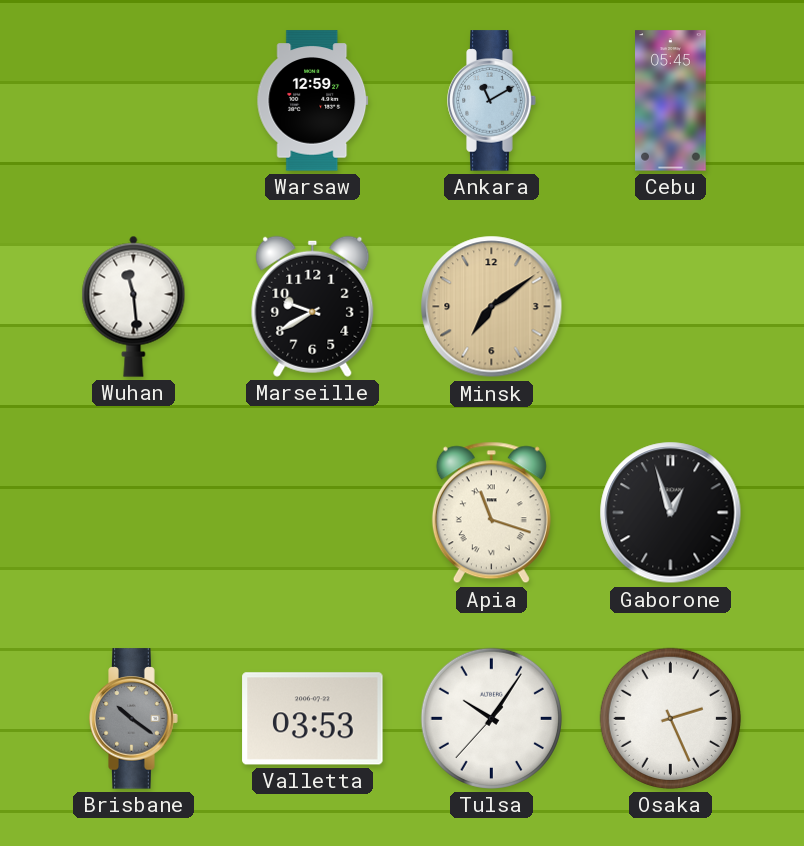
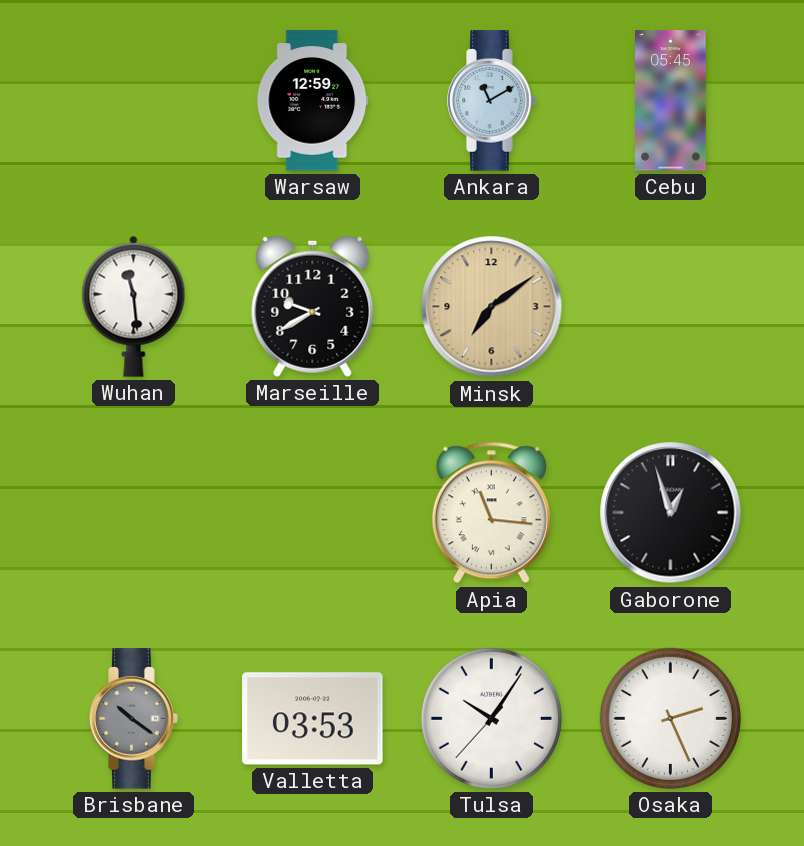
Apia: 11:18 -> 11:16 (491, 513)
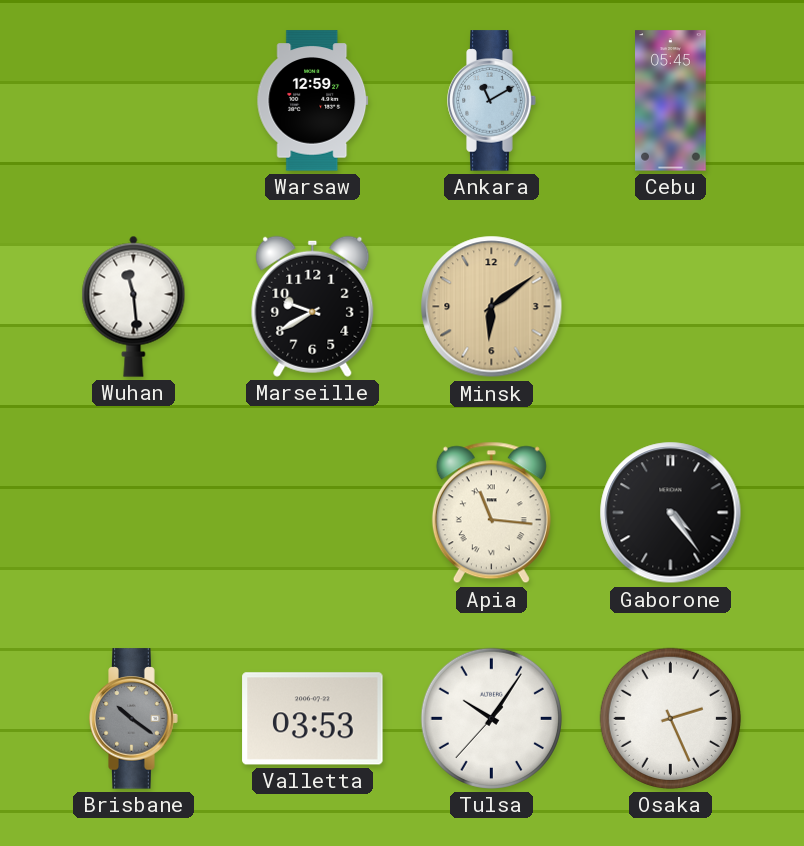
Minsk: 7:09 -> 6:09 (492, 307)
Gaborone: 12:57 -> 4:24 (671, 513)
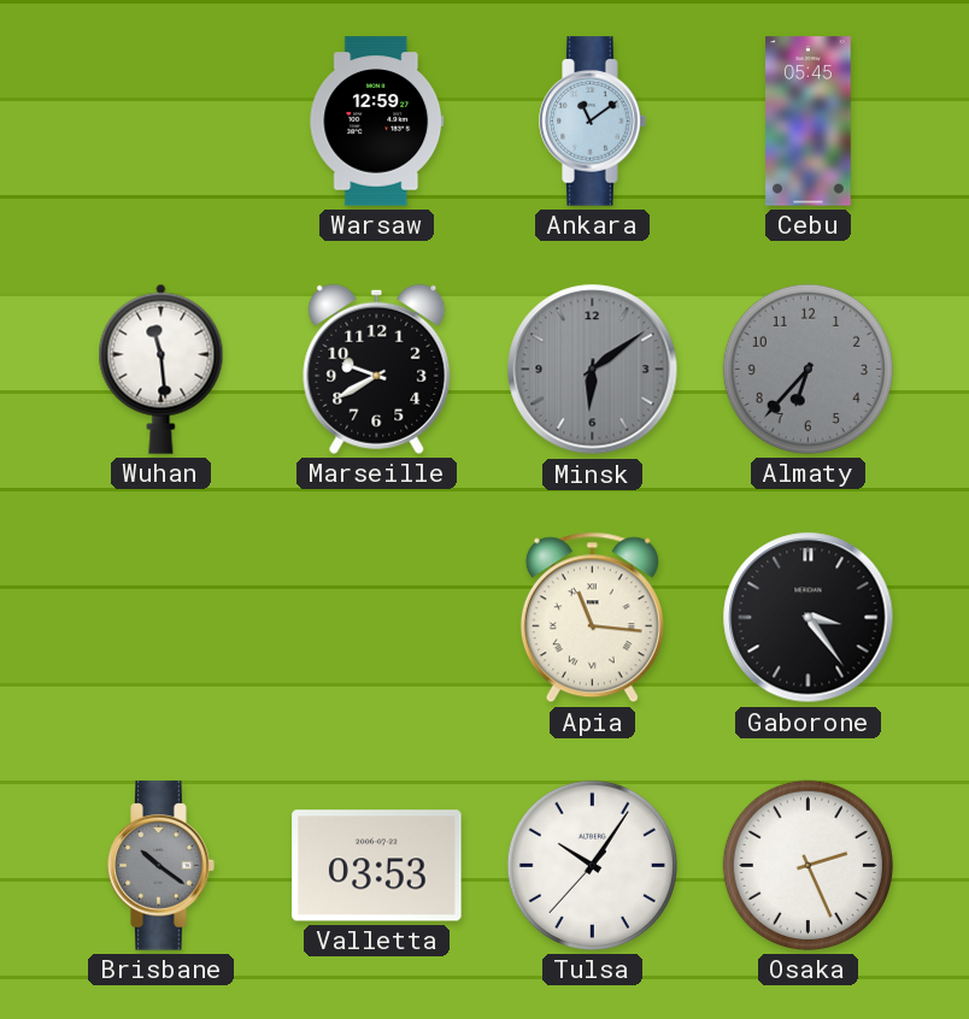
Ankara: 11:10 -> 11:09 (593, 122)
Minsk dial: champagne -> grey (593, 370)
Almaty: none -> 6:37 (808, 369)
Gaborone: 4:24 -> 3:24 (809, 618)
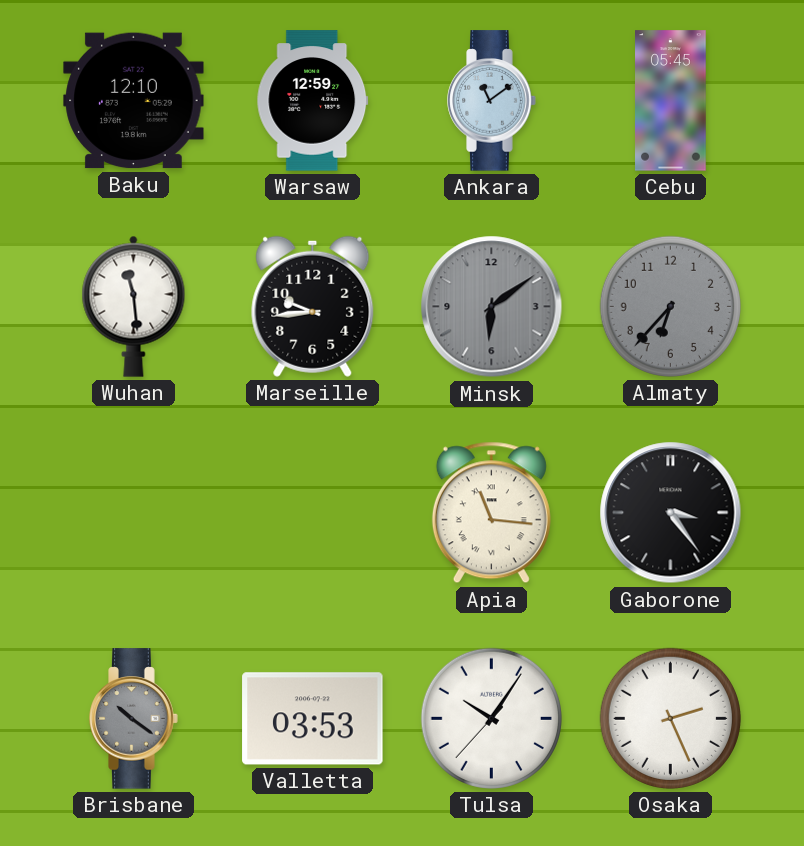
Baku: none -> 12:10 (134, 101)
Marseille: 9:40 -> 9:44 (313, 306)
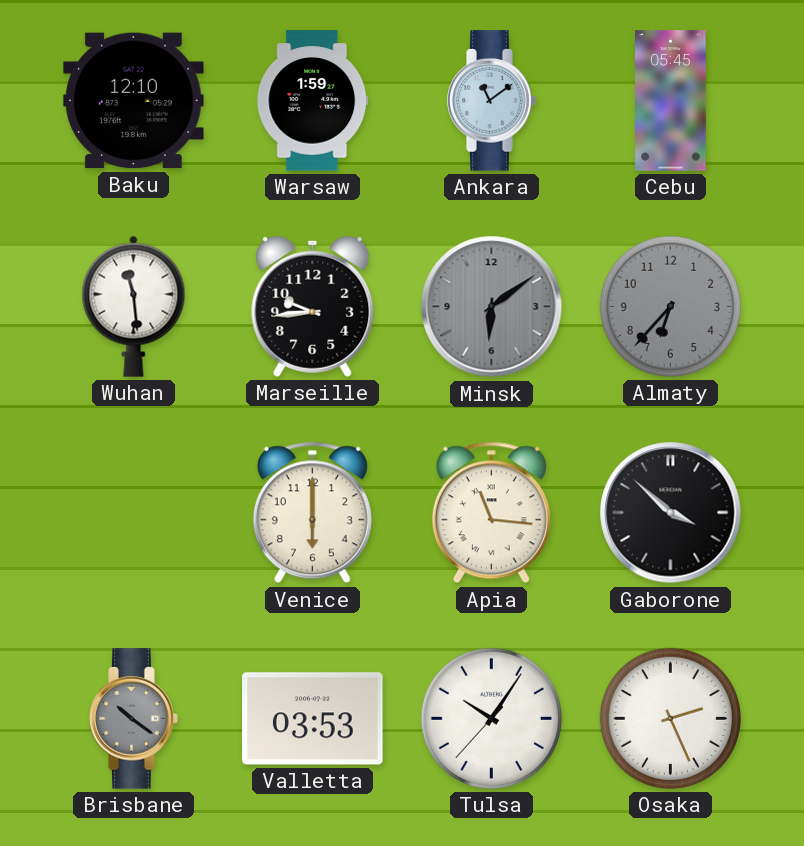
Warsaw: 12:59 -> 1:59 (313, 101)
Venice: none -> 6:00 (312, 513)
Gaborone: 3:24 -> 3:52 (671, 513)
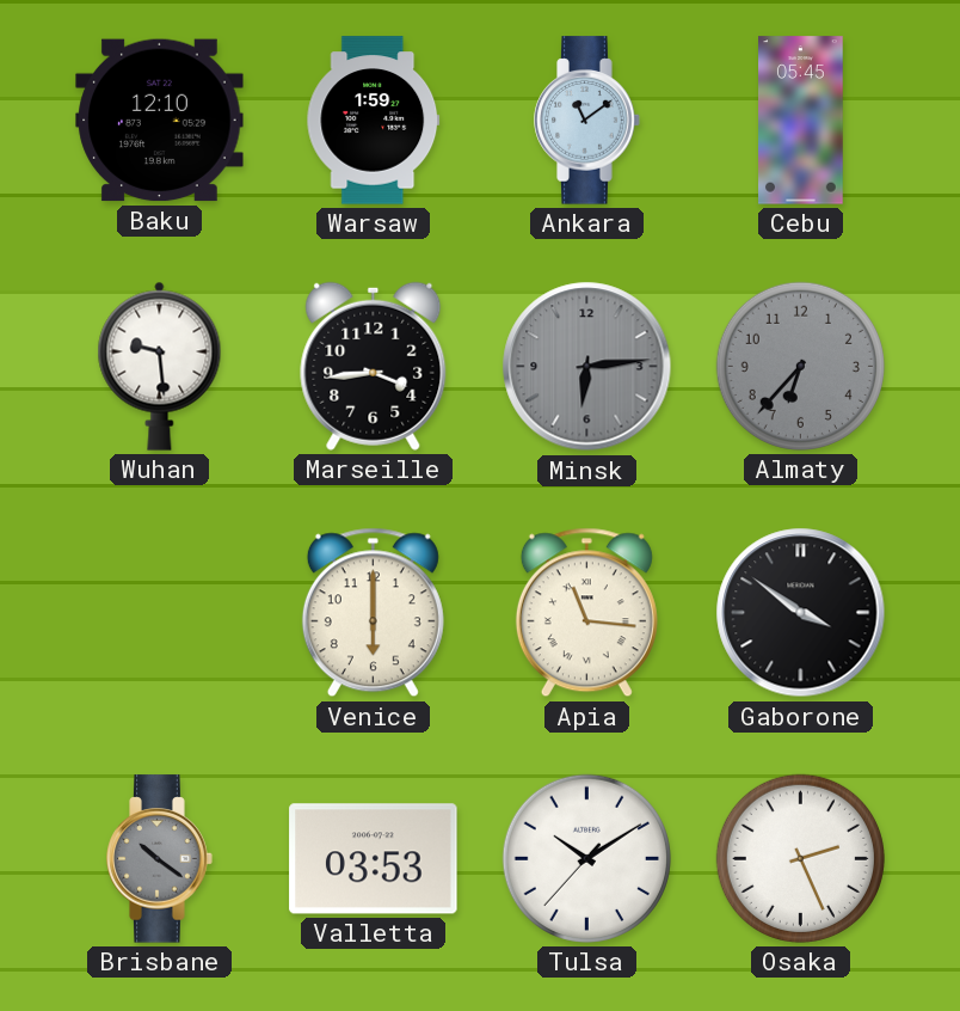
Wuhan: 11:29 -> 9:29 (160, 366)
Marseille: 9:44 -> 3:44 (374, 366)
Minsk: 6:09 -> 6:14 (587, 367)
Gaborone: 3:52 -> 3:51 (801, 613)
Tulsa: 10:05 -> 10:09 (586, 858)
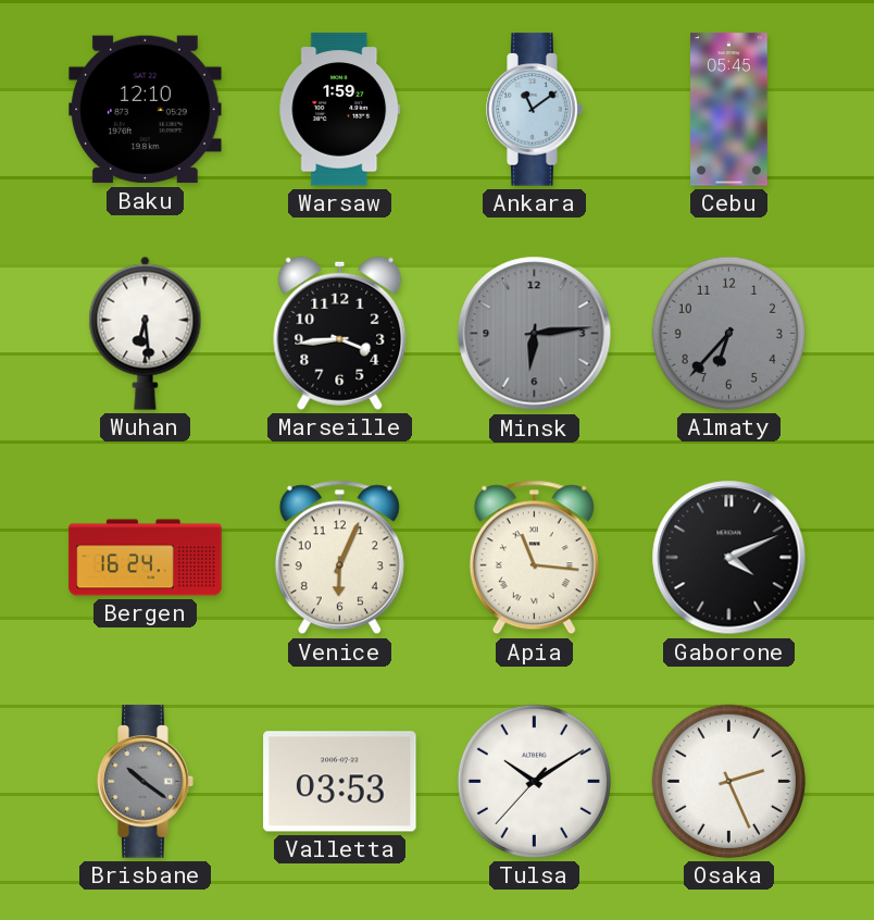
Wuhan: 9:29 -> 6:29 (146, 333)
Bergen: none -> 16:24 (146, 558)
Venice: 6:00 -> 6:04 (339, 558)
Gaborone: 3:51 -> 4:11 (729, 558)
